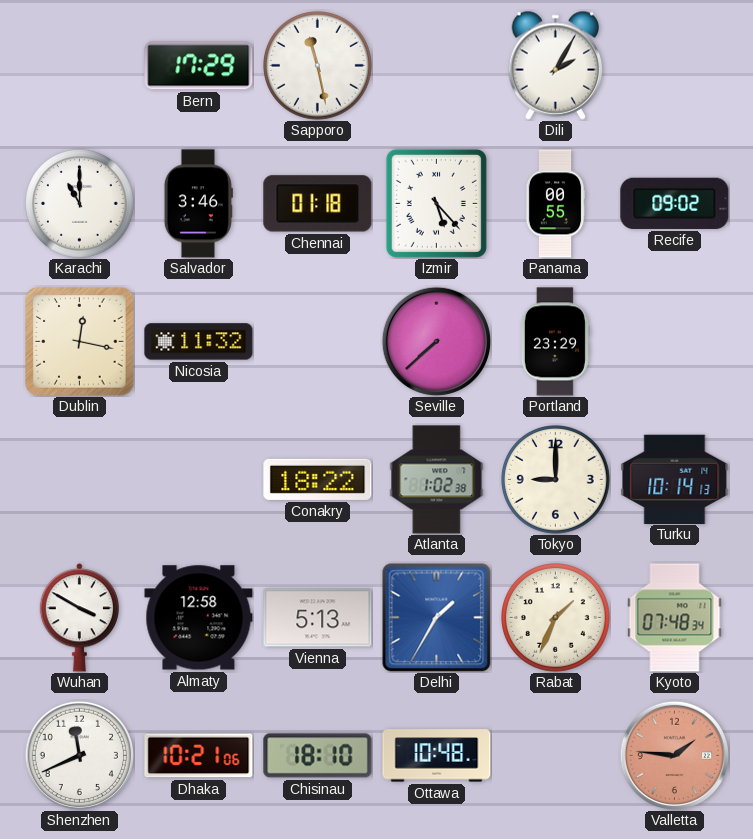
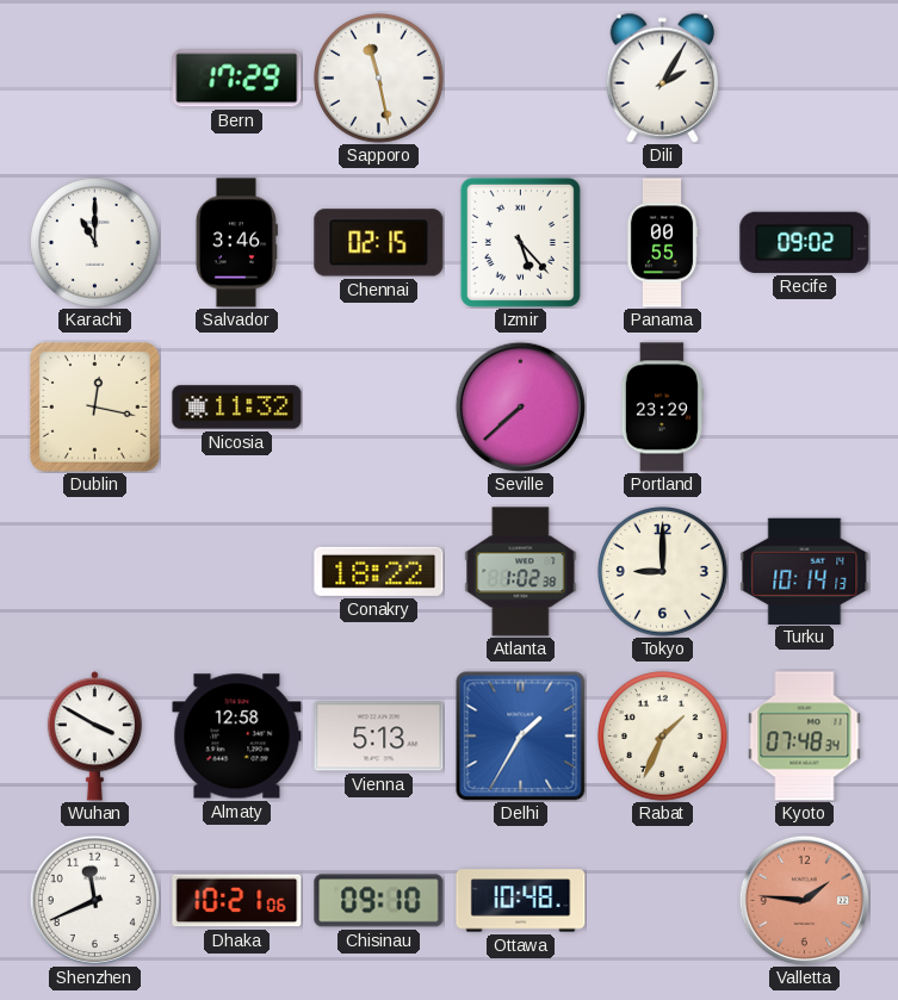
Chennai: 01:18 -> 02:15 (379, 243)
Chisinau: 18:10 -> 09:10 (379, 901)
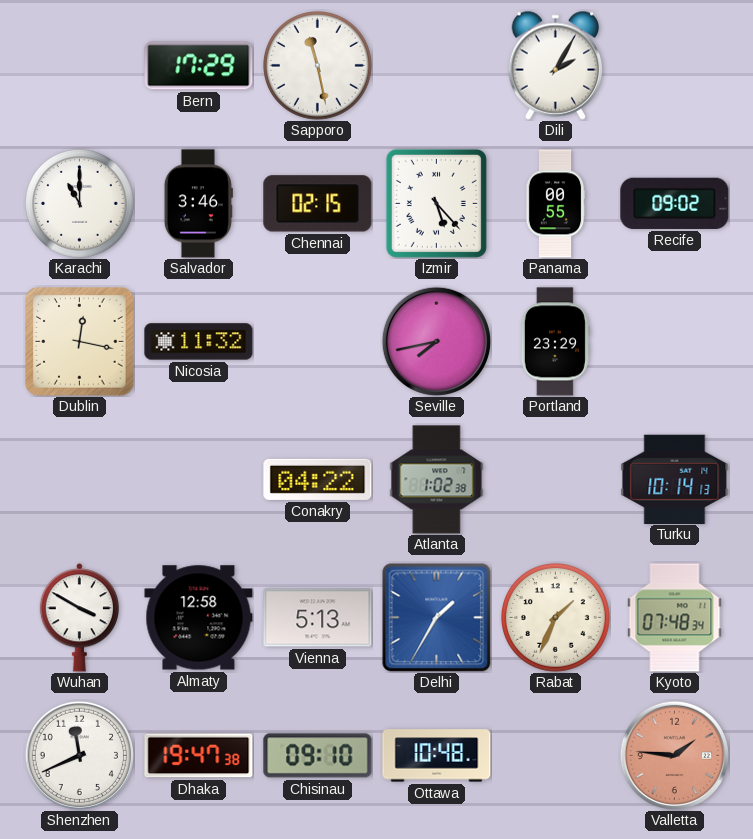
Seville: 7:38 -> 7:43 (436, 341)
Conakry: 18:22 -> 04:22 (318, 479)
Tokyo: 9:00 -> none (663, 572)
Dhaka: 10:21 -> 19:47 (199, 756)
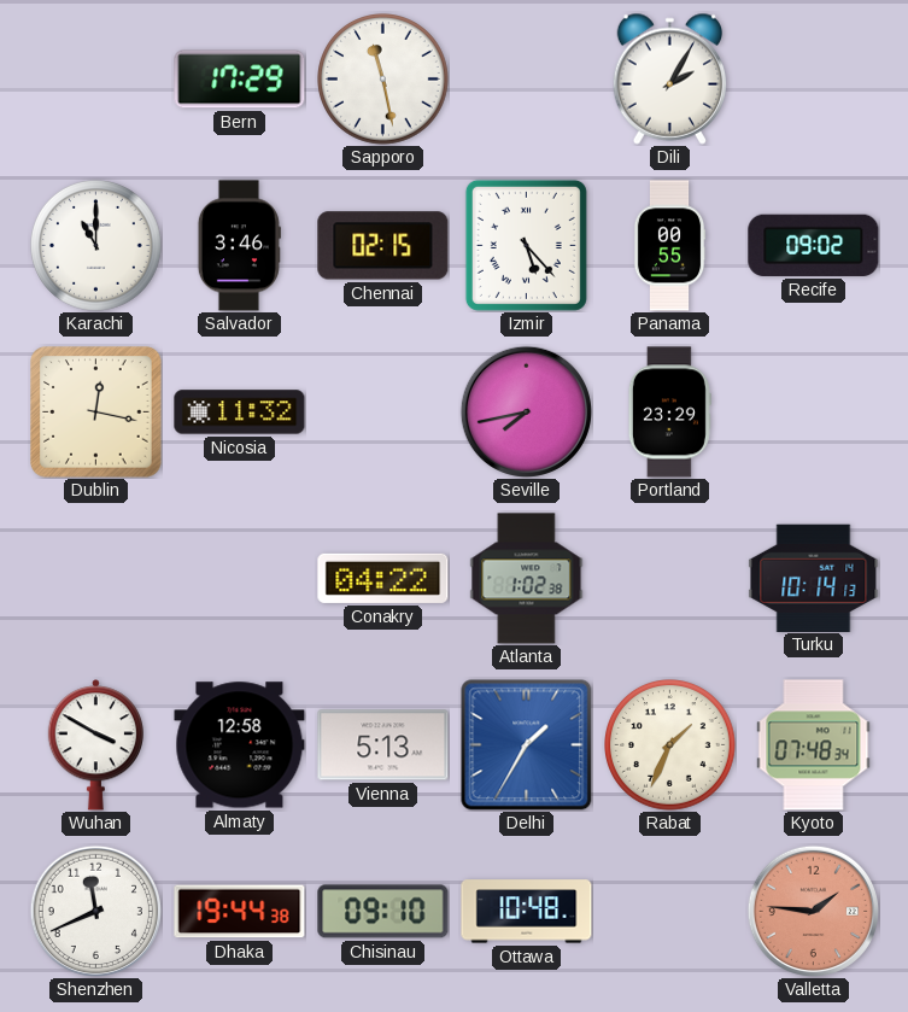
Dhaka: 19:47 -> 19:44 (240, 912)
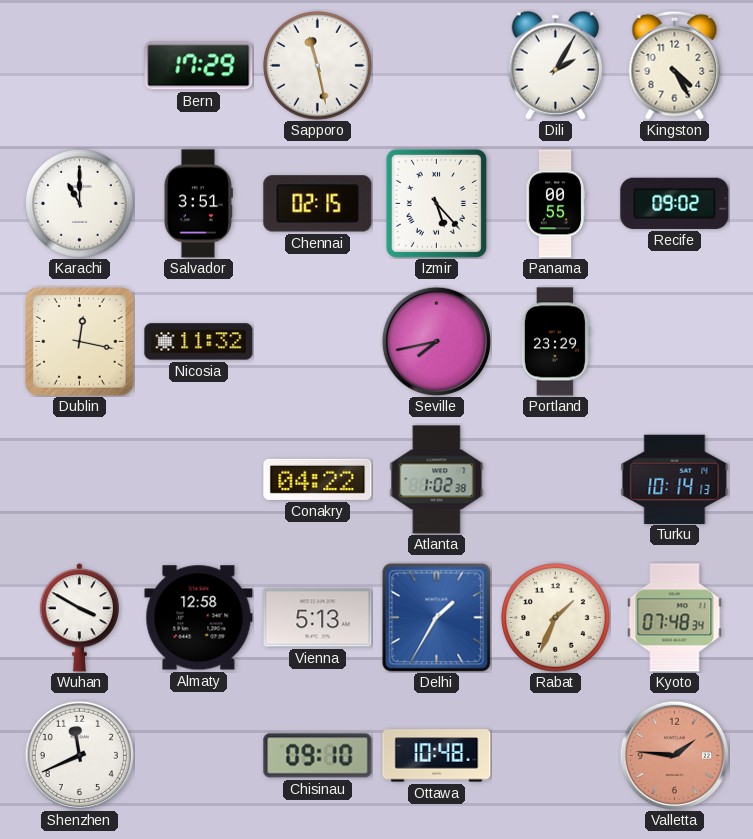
Kingston: none -> 4:25 (675, 65)
Salvador: 3:46 -> 3:51 (198, 204)
Dhaka: 19:44 -> none (240, 912)
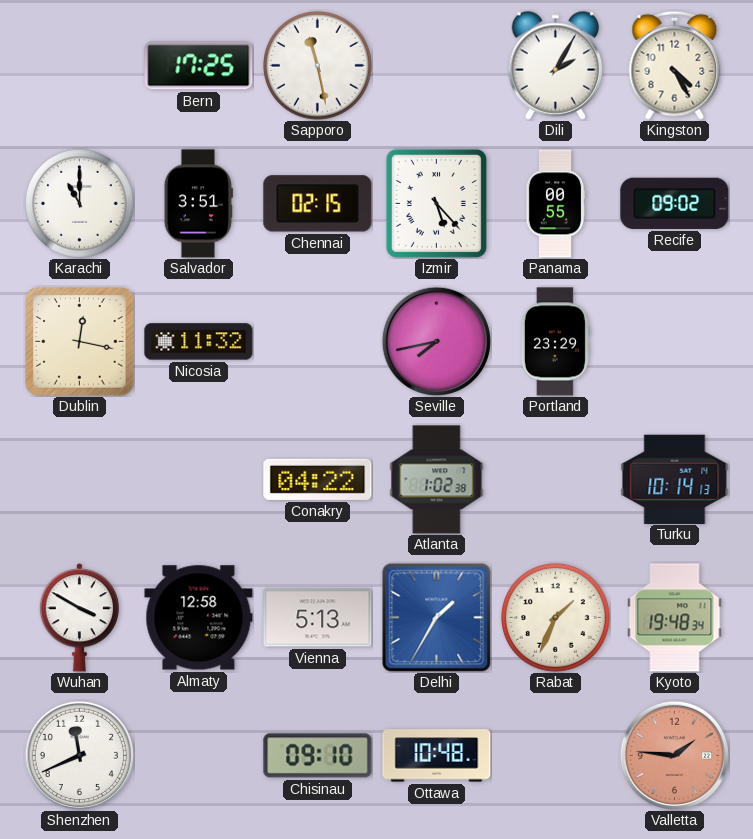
Bern: 17:29 -> 17:25 (199, 66)
Kyoto: 07:48 -> 19:48 (675, 618)
